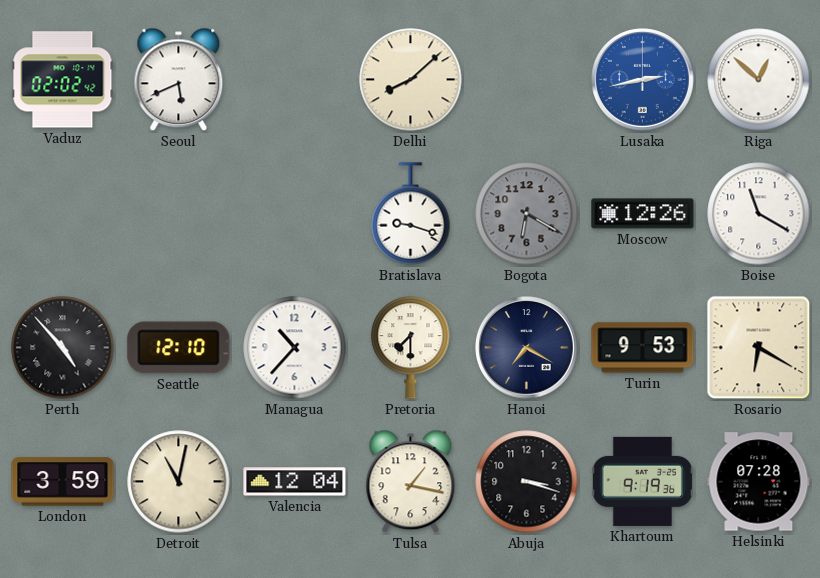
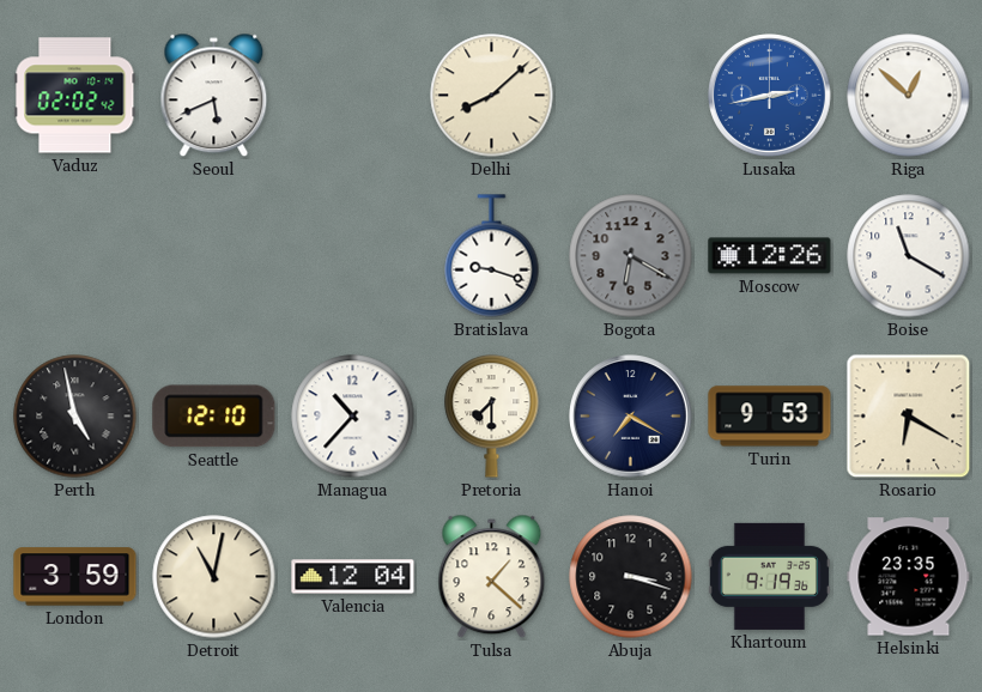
Perth: 4:53 -> 4:58 (75, 417)
Tulsa: 1:17 -> 1:22 (492, 577)
Helsinki: 07:28 -> 23:35 (909, 577)
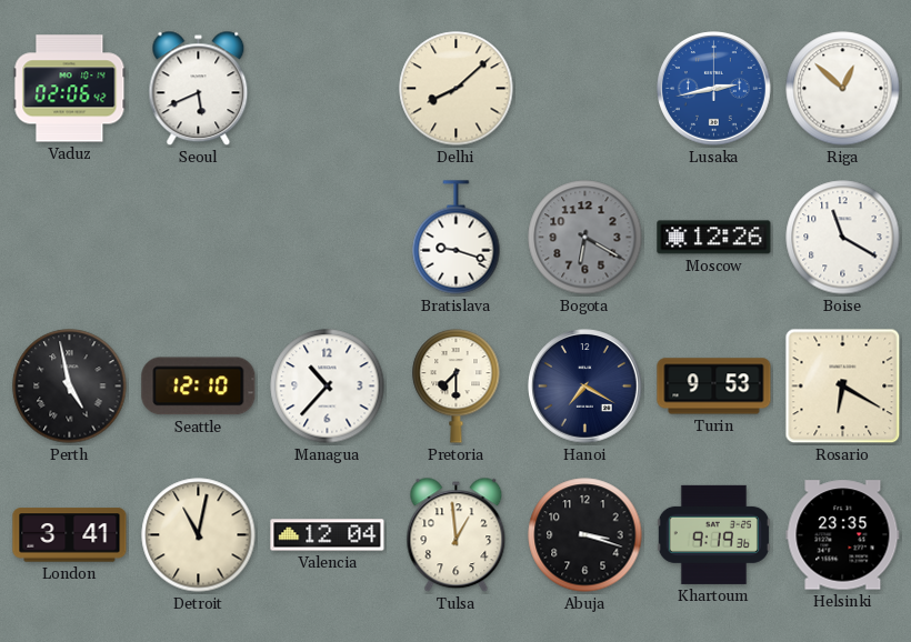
Vaduz: 02:02 -> 02:06 (70, 89)
London: 3:59 -> 3:41 (70, 535)
Tulsa: 1:22 -> 12:59 (457, 535)
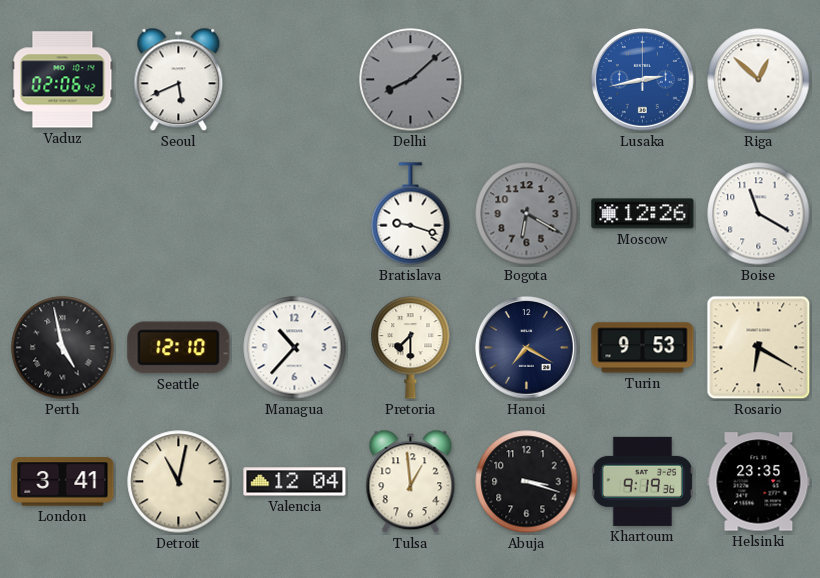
Delhi dial: cream -> grey (411, 80)
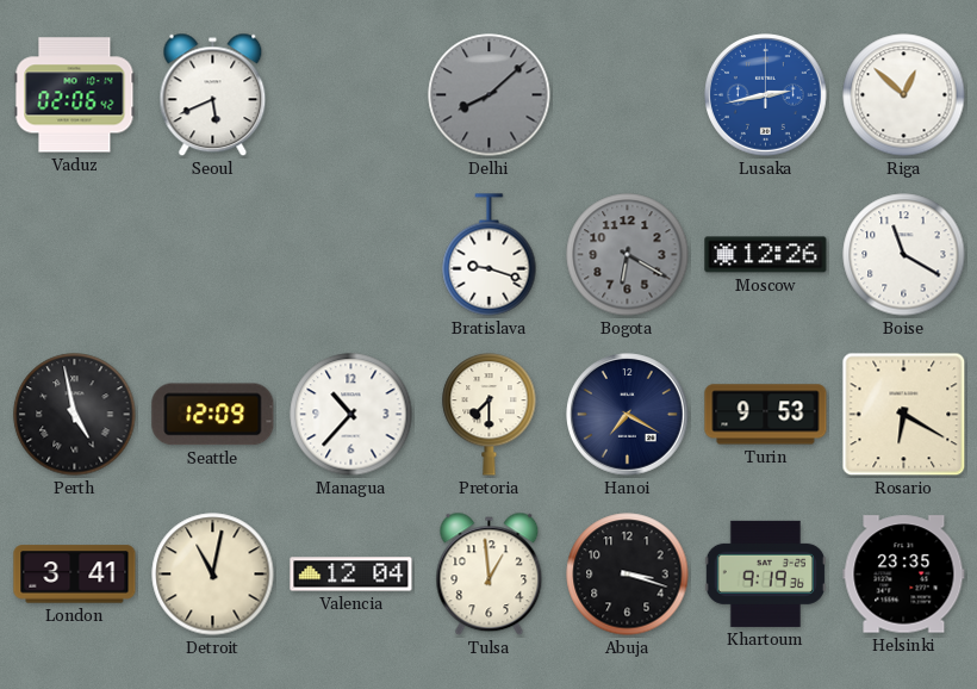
Seattle: 12:10 -> 12:09 (213, 415)
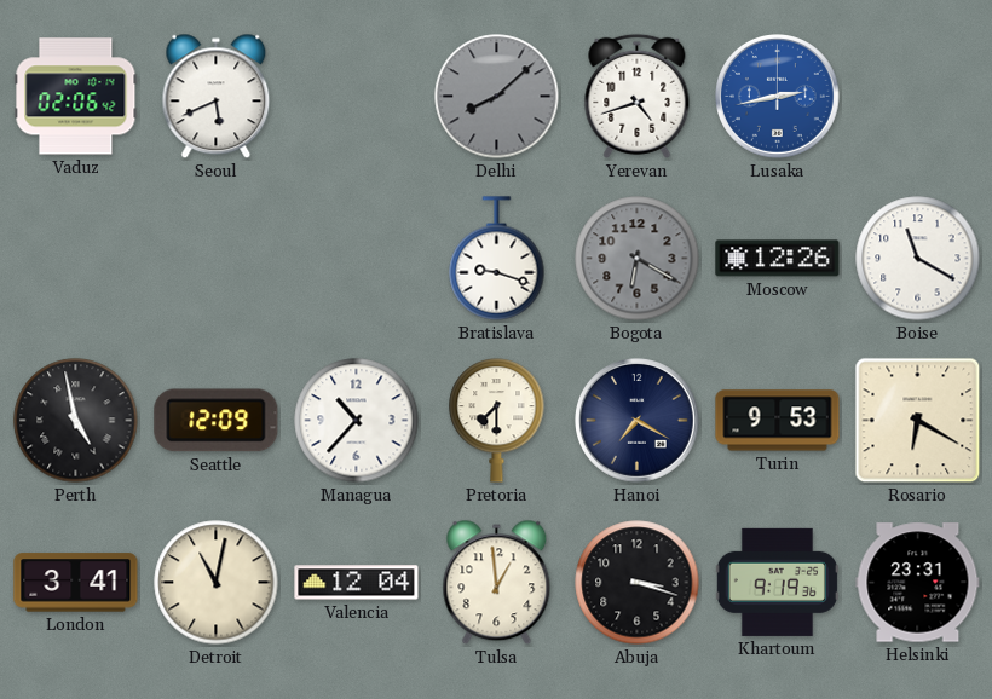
Yerevan: none -> 4:42 (638, 96)
Riga: 12:52 -> none (904, 95)
Helsinki: 23:35 -> 23:31 (918, 583)
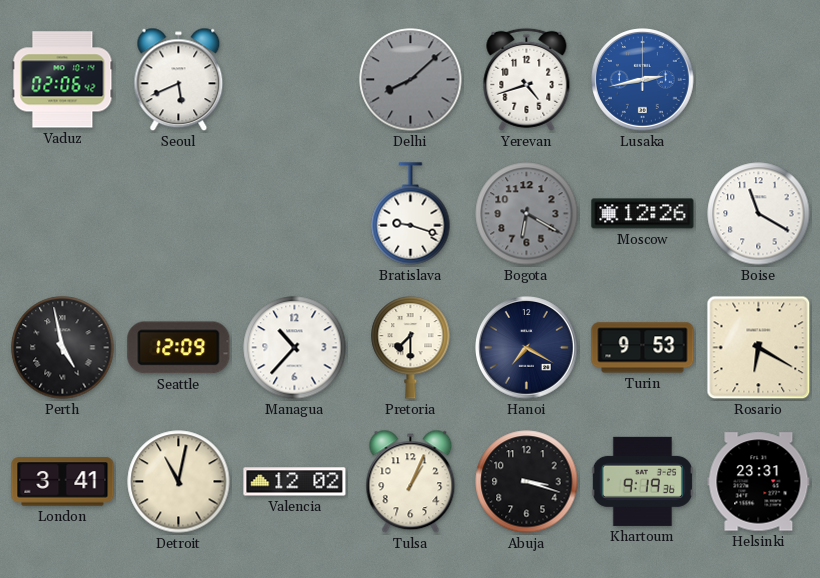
Valencia: 12:04 -> 12:02 (295, 482)
Tulsa: 12:59 -> 1:04 (411, 482)
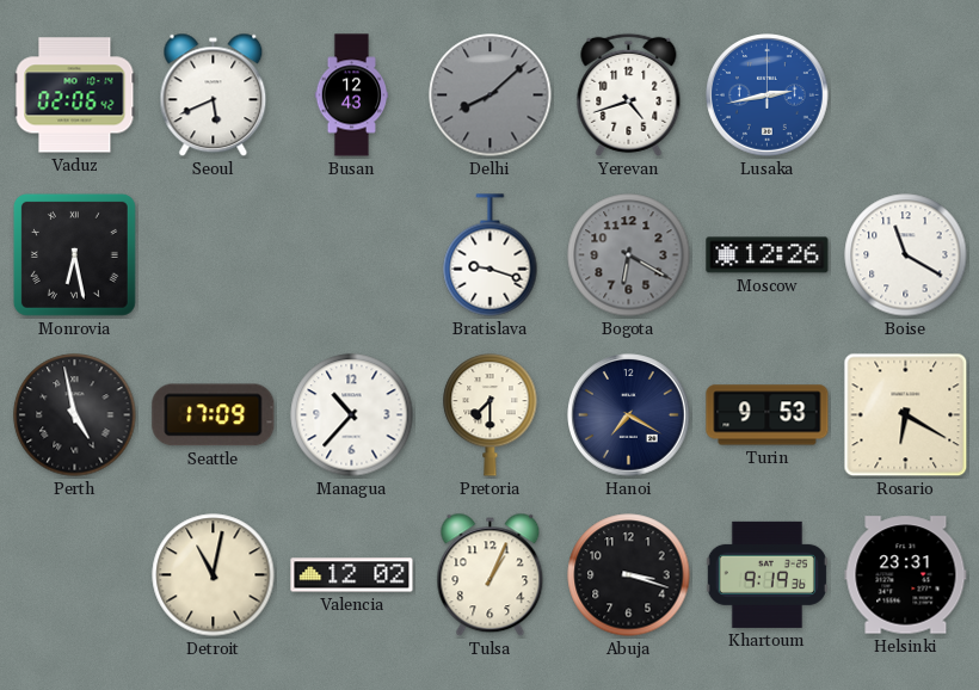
Busan: none -> 12:43 (352, 96)
Monrovia: none -> 6:28 (74, 254)
Seattle: 12:09 -> 17:09 (214, 415)
London: 3:41 -> none (63, 482)
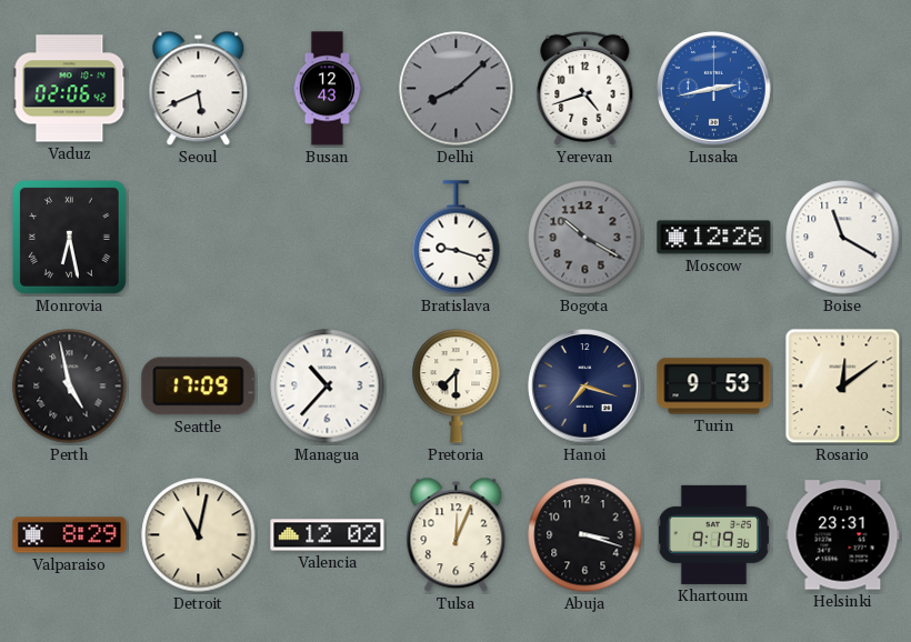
Bogota: 6:20 -> 10:20 (585, 238)
Hanoi: 7:20 -> 7:18 (585, 387)
Rosario: 6:20 -> 12:09 (843, 387)
Valparaiso: none -> 8:29 (70, 535)
Tulsa: 1:04 -> 12:04 (457, 535)
